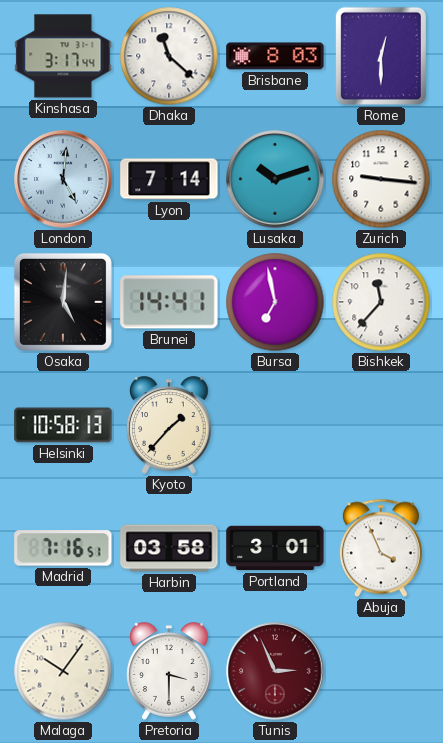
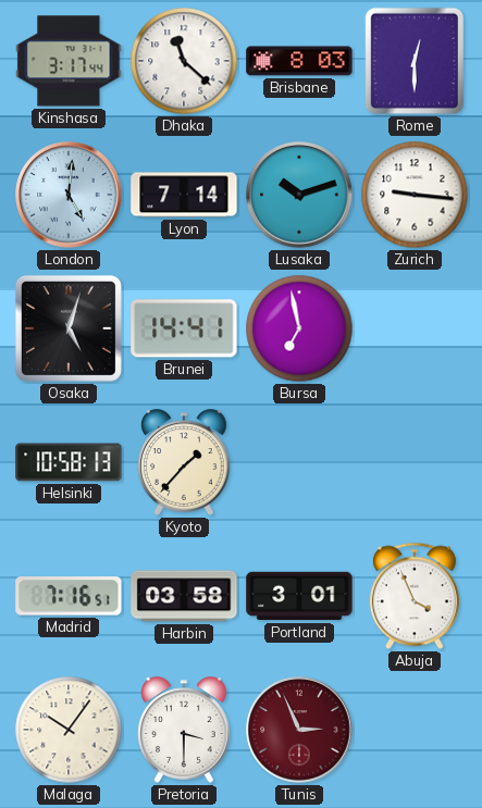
Osaka: 5:01 -> 5:03 (69, 328)
Bishkek: 11:37 -> none (381, 302)
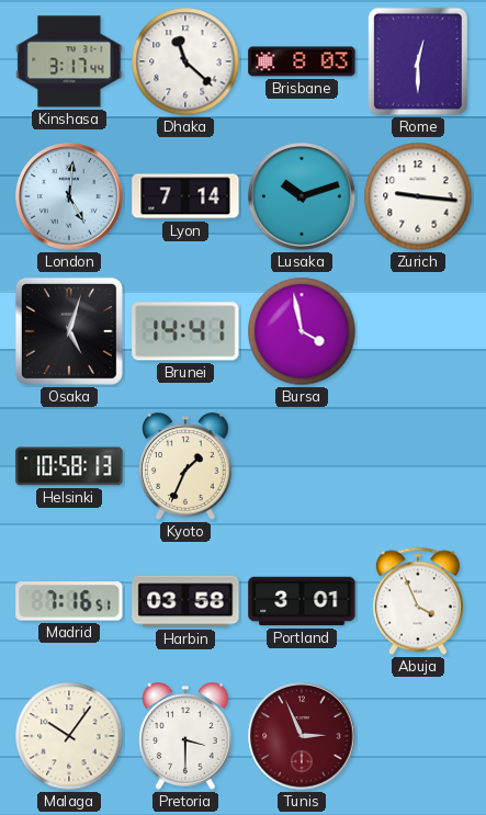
Bursa: 6:58 -> 3:58 (302, 331)
Kyoto: 1:37 -> 1:34 (185, 466)
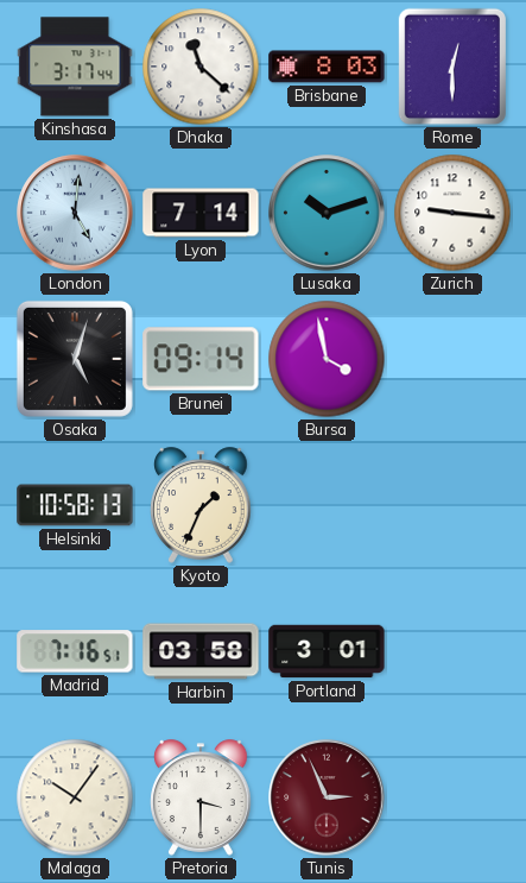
Brunei: 14:41 -> 09:14 (201, 359)
Abuja: 3:56 -> none (418, 601)
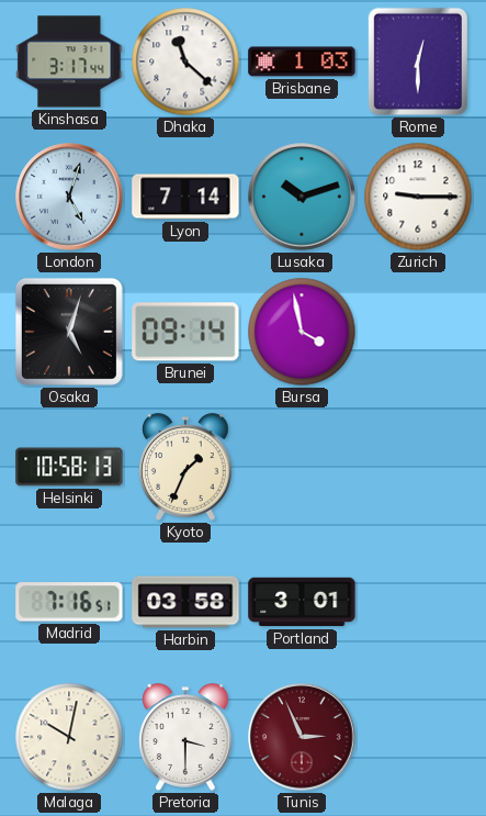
Brisbane: 8:03 -> 1:03 (302, 62)
London: 5:01 -> 5:03 (69, 197)
Zurich: 9:16 -> 9:15 (418, 197)
Malaga: 10:06 -> 10:02 (69, 737)
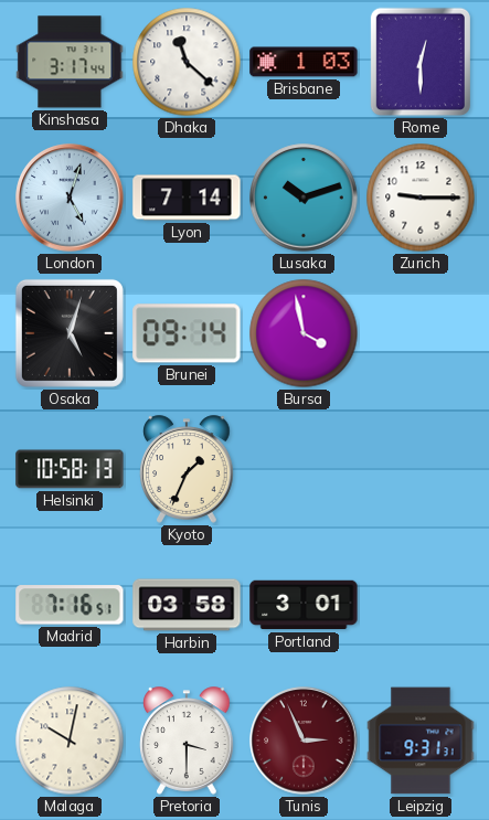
Leipzig: none -> 9:31 (421, 741)
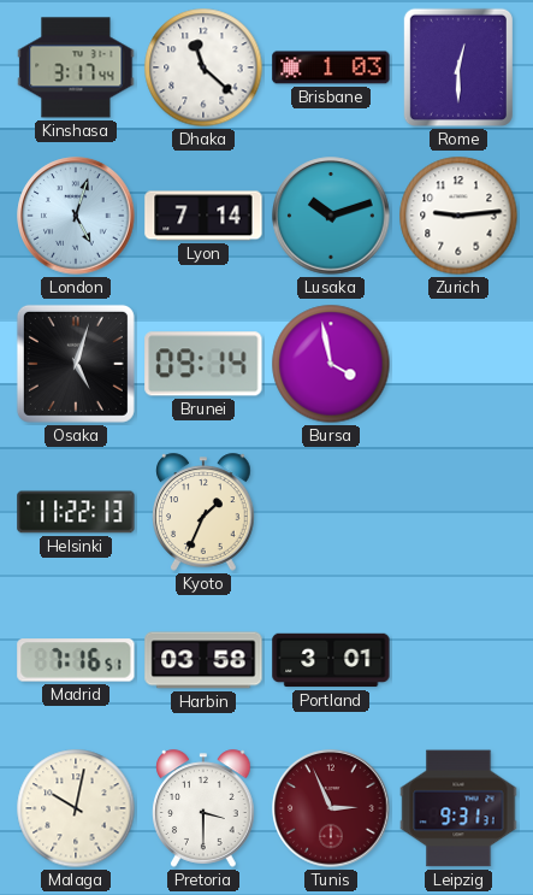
Zurich: 9:15 -> 9:14 (458, 216)
Helsinki: 10:58 -> 11:22 (76, 512)
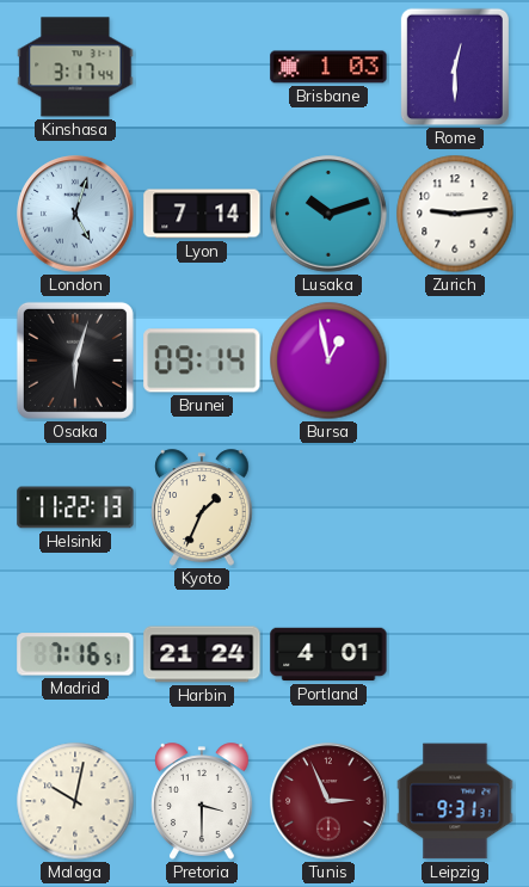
Dhaka: 11:22 -> none (203, 67)
Osaka: 5:03 -> 6:03 (75, 361)
Bursa: 3:58 -> 12:58 (328, 361)
Harbin: 03:58 -> 21:24 (202, 654)
Portland: 3:01 -> 4:01 (328, 654)
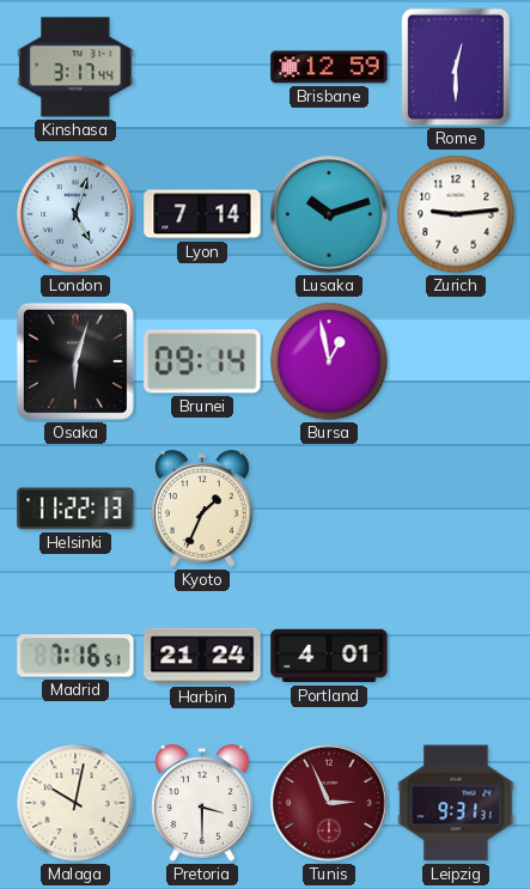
Brisbane: 1:03 -> 12:59 (329, 67)
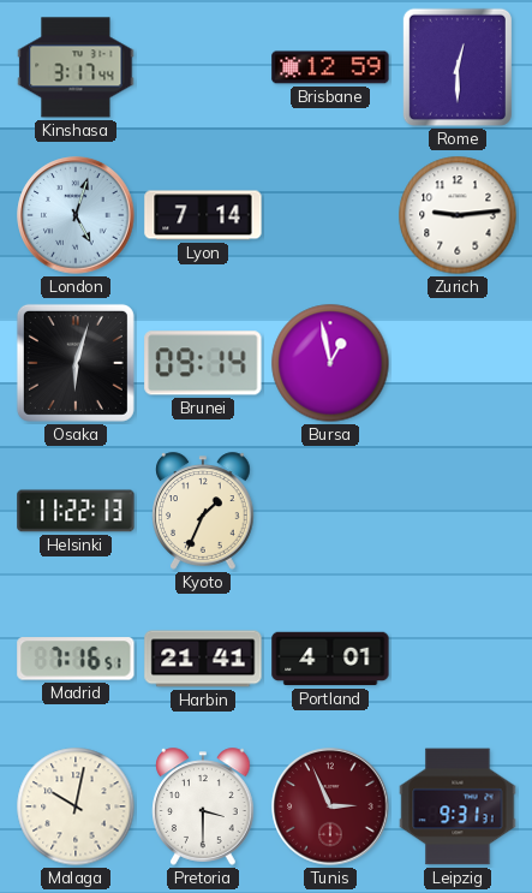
Lusaka: 10:12 -> none (329, 214)
Harbin: 21:24 -> 21:41 (203, 659)
